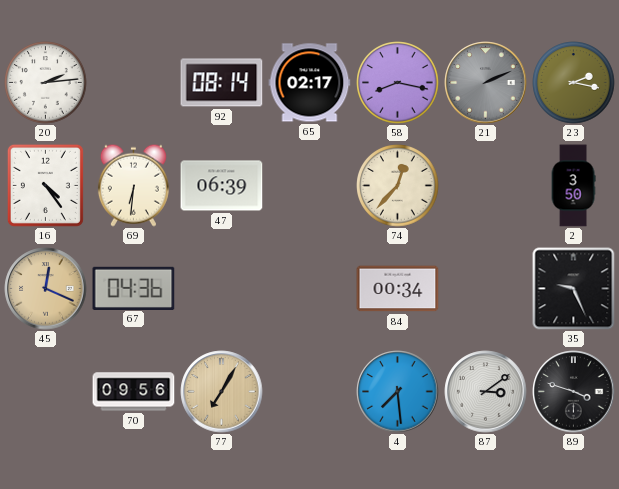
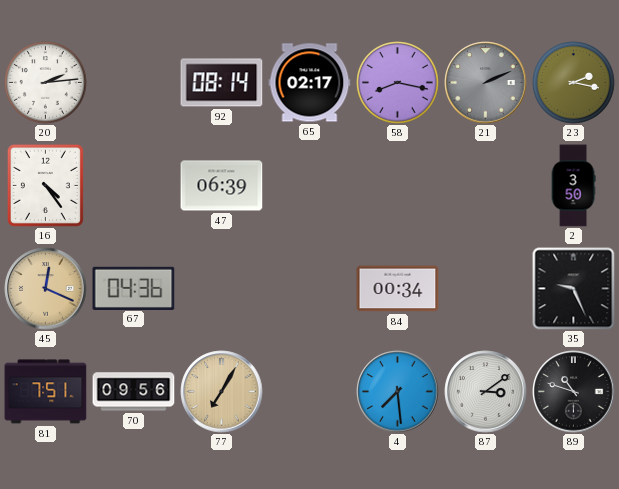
69: 6:31 -> none (133, 185)
74: 12:37 -> none (398, 186)
81: none -> 7:51 (46, 392)
89: 3:48 -> 10:48 (574, 392)
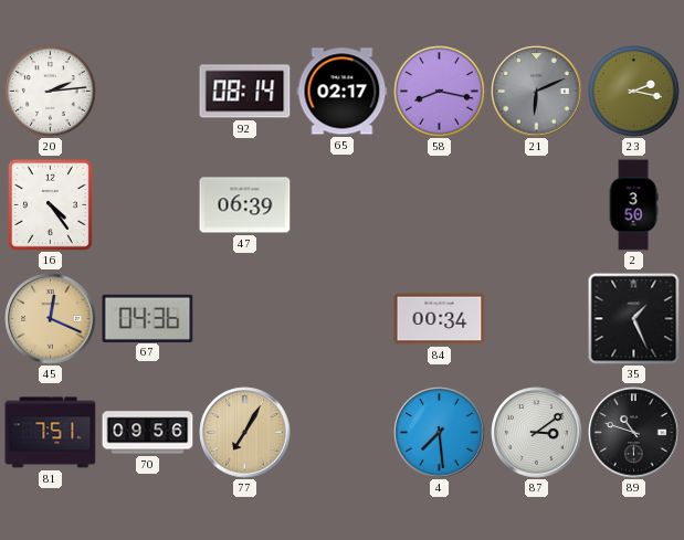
21: 2:11 -> 6:11 (537, 92)
35: 9:26 -> 1:26 (634, 319)
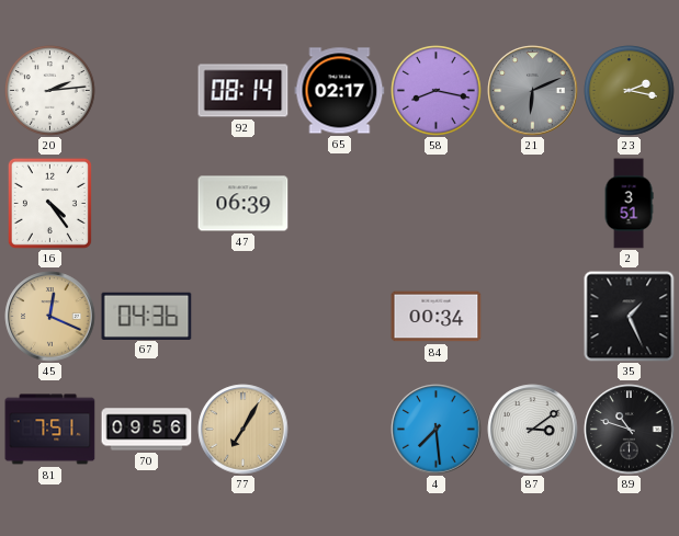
2: 3:50 -> 3:51 (629, 204)
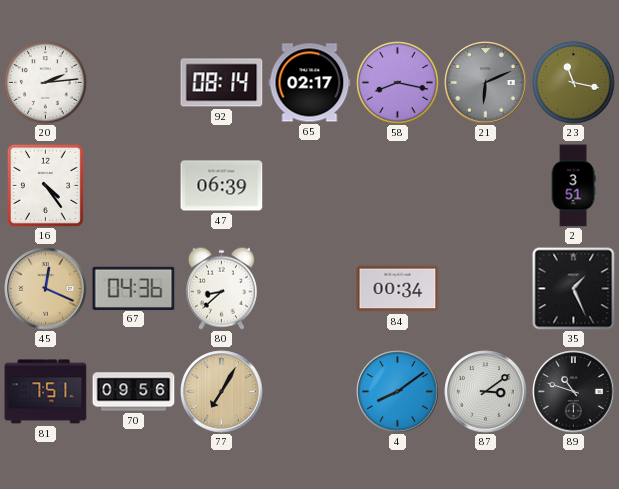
23: 2:17 -> 11:17 (574, 83)
80: none -> 8:38 (221, 288)
4: 7:29 -> 8:09 (398, 392)
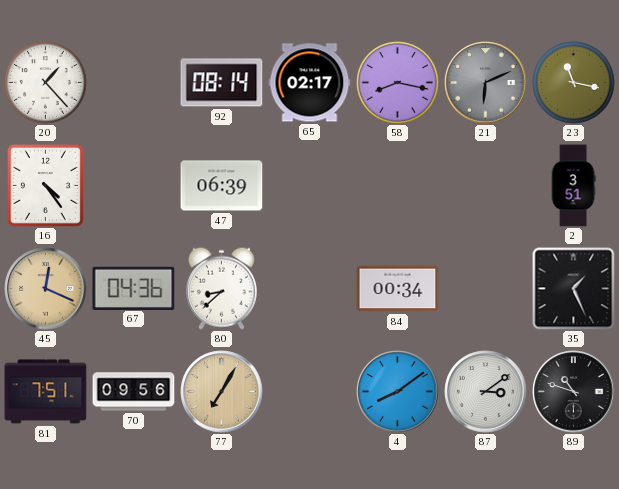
20: 2:14 -> 1:23 (46, 83)
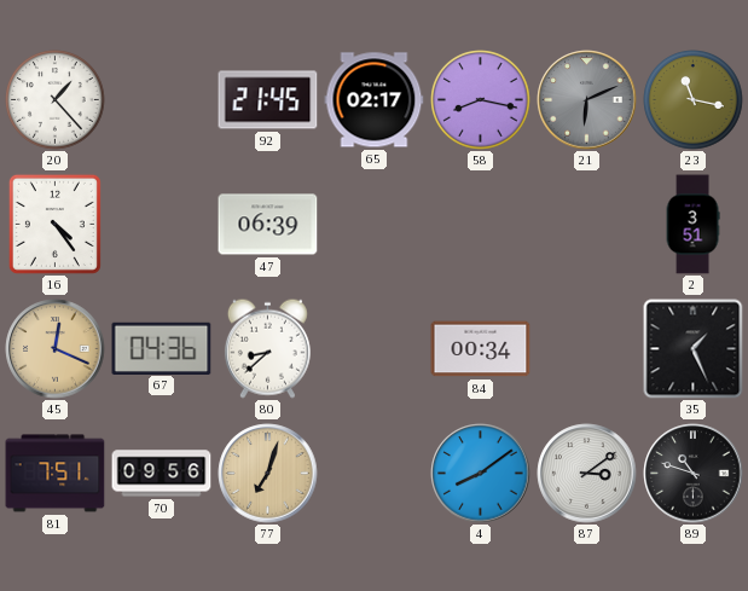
92: 08:14 -> 21:45 (268, 100)
77: 7:05 -> 7:03 (268, 474)
